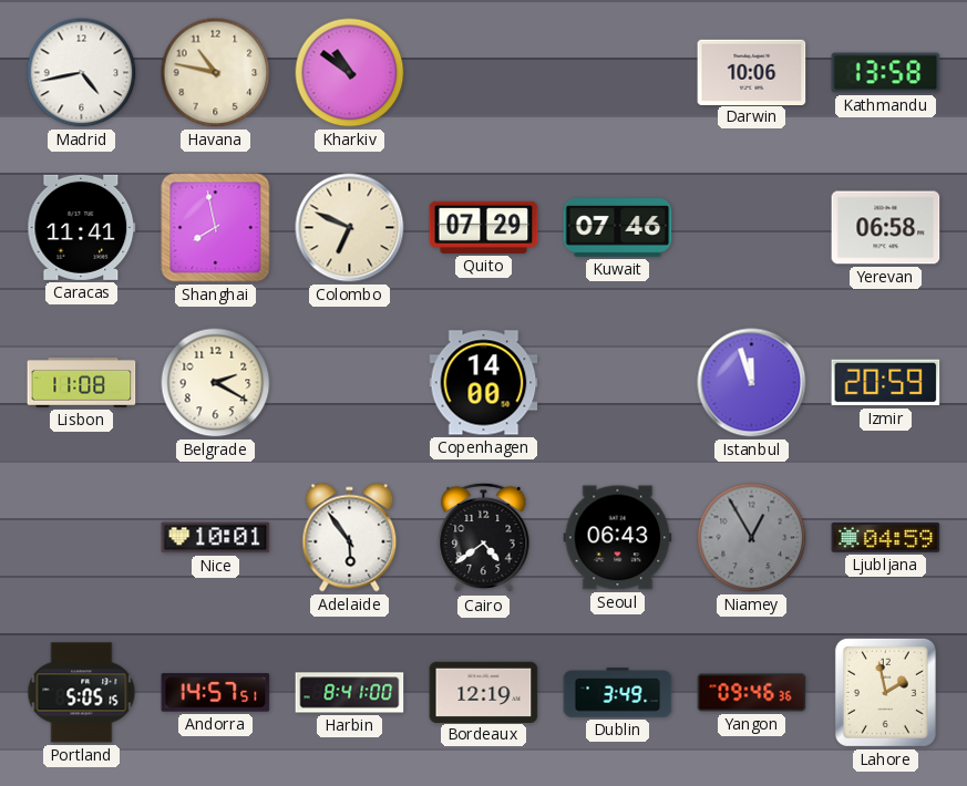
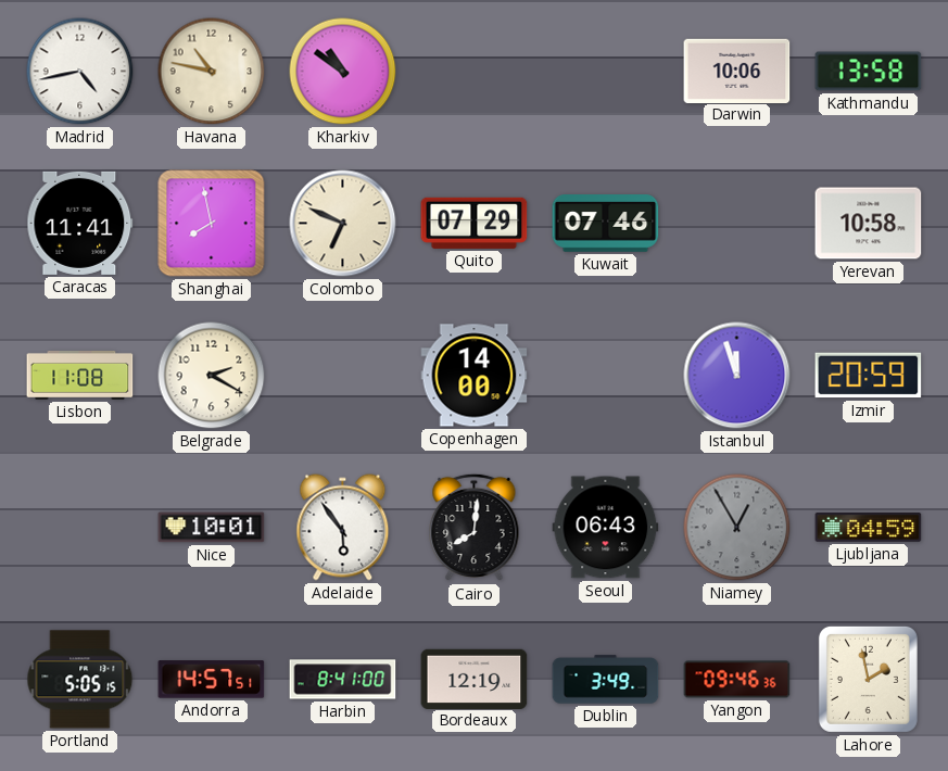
Yerevan: 06:58 -> 10:58 (869, 224)
Cairo: 4:39 -> 8:01 (475, 528)
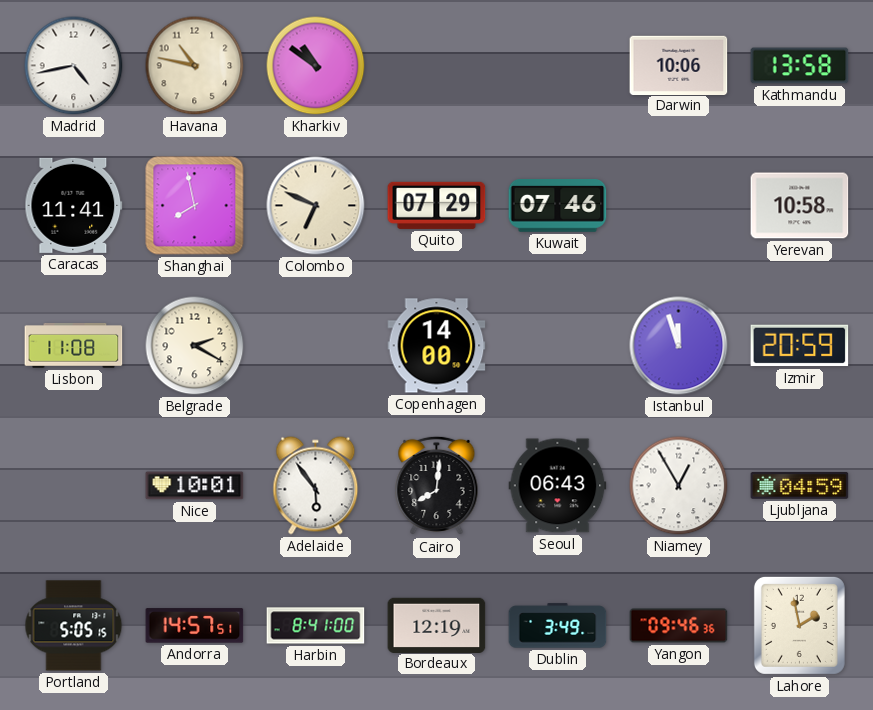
Niamey dial: grey -> white (679, 486)
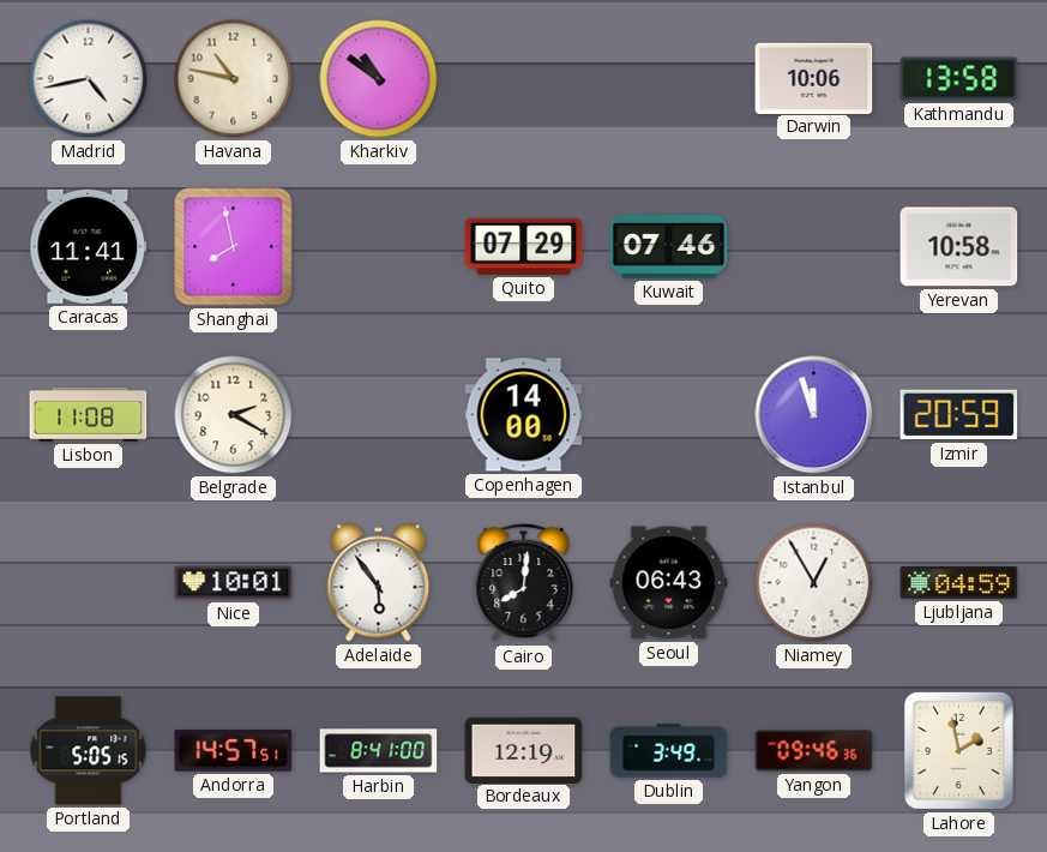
Colombo: 6:49 -> none (316, 206)
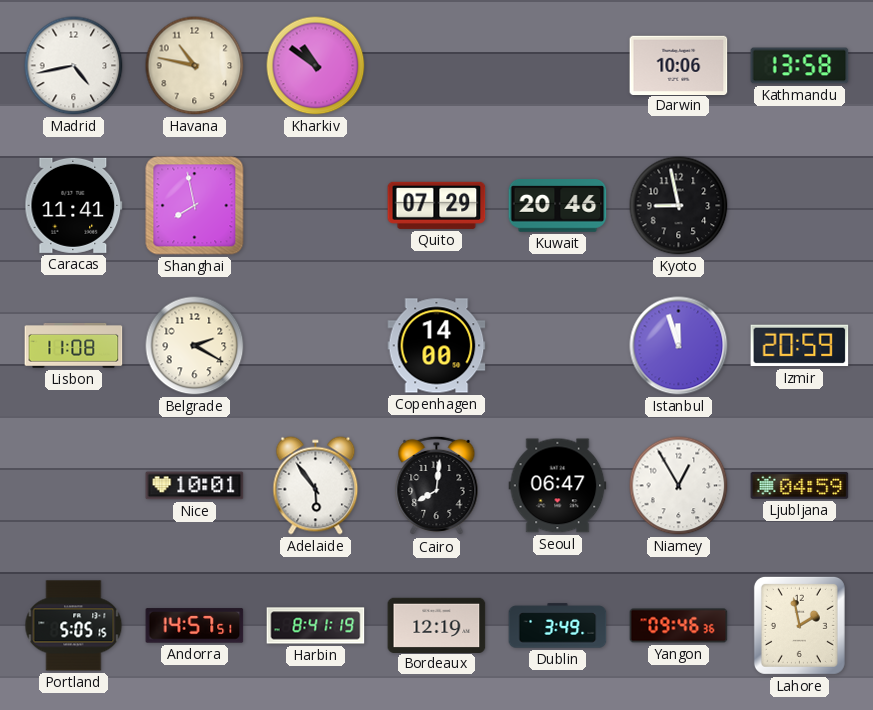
Kuwait: 07:46 -> 20:46 (558, 206)
Kyoto: none -> 8:58 (679, 206)
Yerevan: 10:58 -> none (959, 247)
Seoul: 06:43 -> 06:47 (558, 486)
Harbin: 8:41:00 -> 8:41:19 (316, 626)
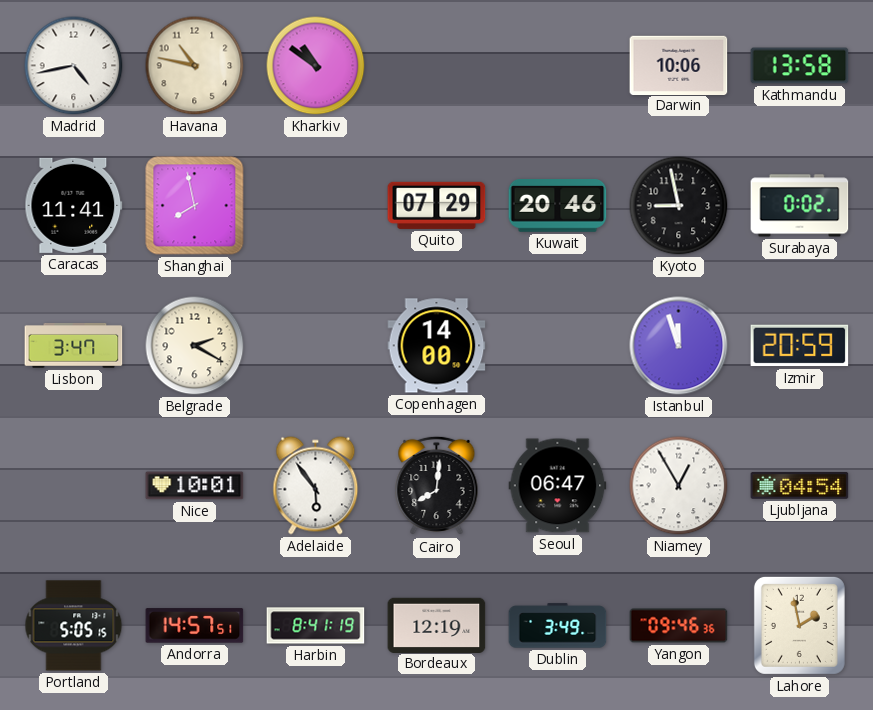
Surabaya: none -> 0:02 (800, 206)
Lisbon: 11:08 -> 3:47 (74, 346)
Ljubljana: 04:59 -> 04:54 (800, 486)
